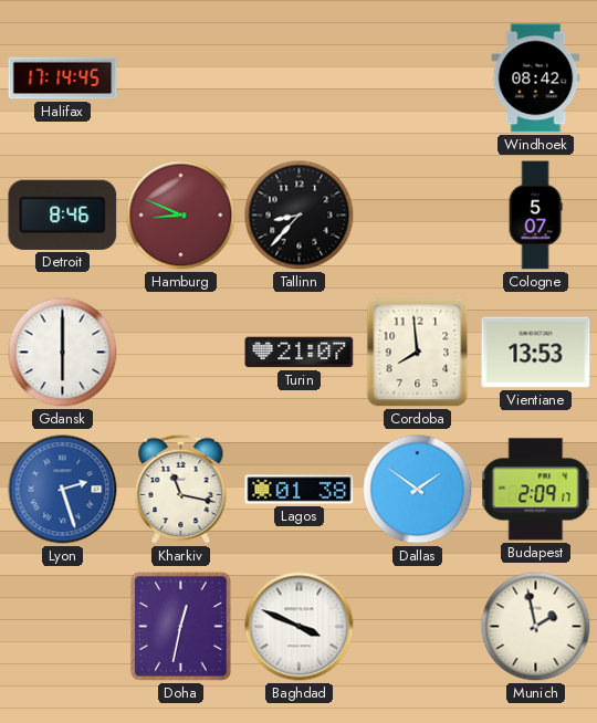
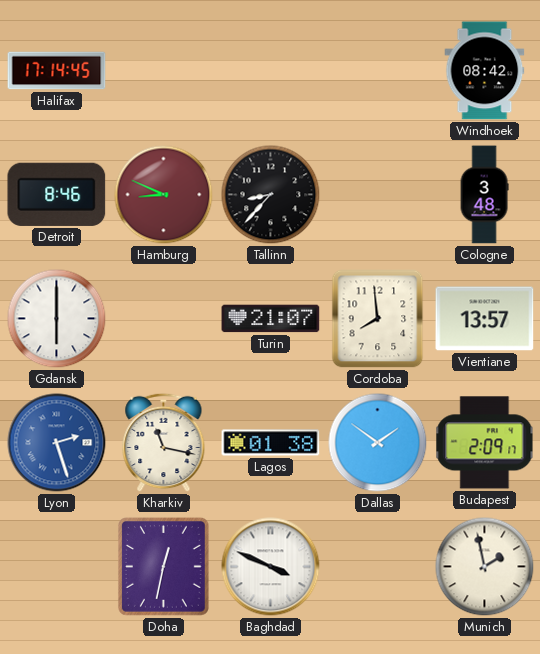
Cologne: 5:07 -> 3:48 (484, 195)
Vientiane: 13:53 -> 13:57 (485, 319)
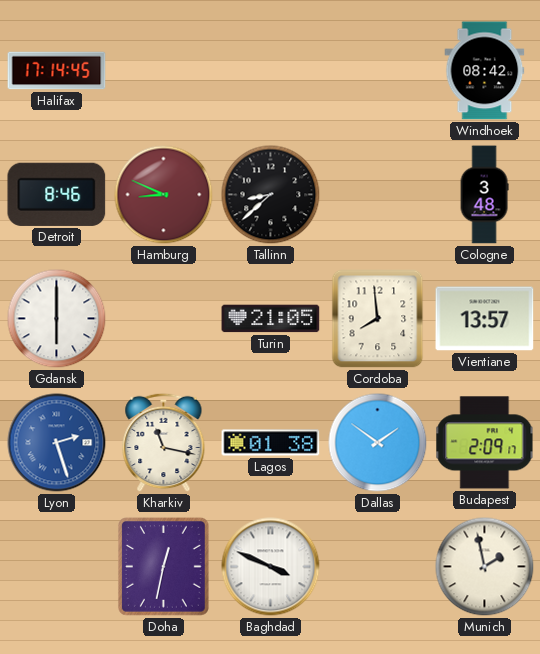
Tallinn: 8:37 -> 8:38 (271, 195)
Turin: 21:07 -> 21:05 (271, 319)
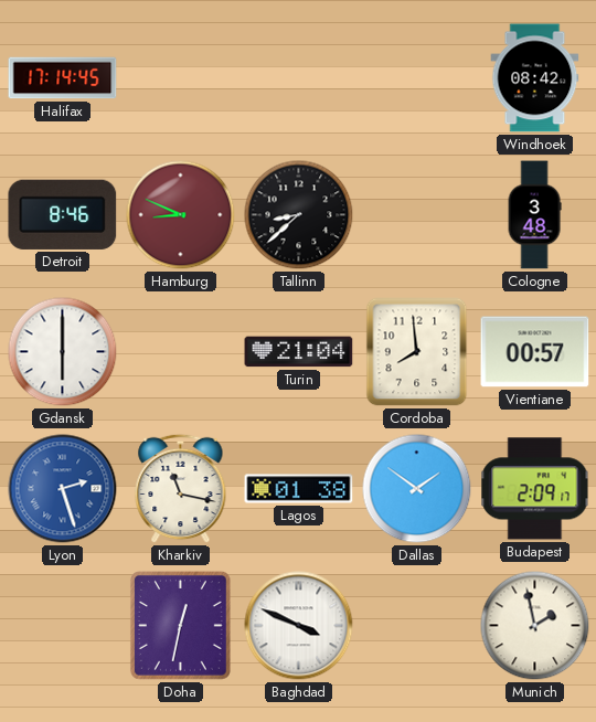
Turin: 21:05 -> 21:04 (299, 352)
Vientiane: 13:57 -> 00:57 (535, 352)
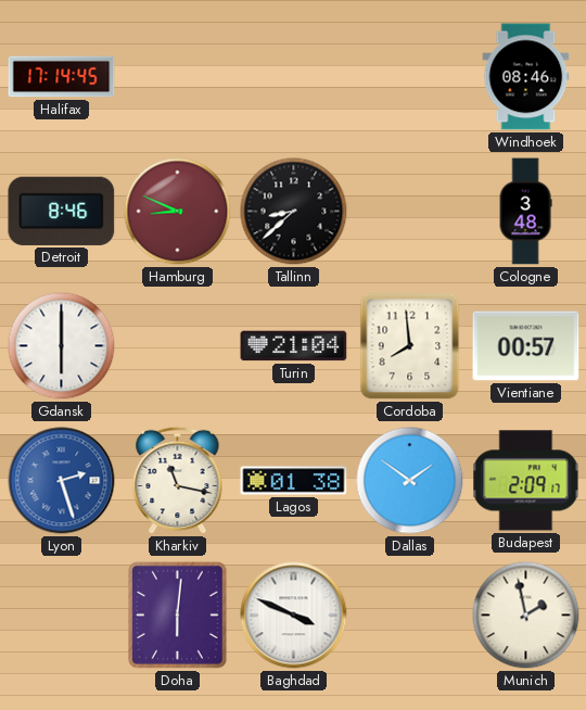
Windhoek: 08:42 -> 08:46 (526, 77)
Doha: 12:32 -> 6:01 (177, 614)
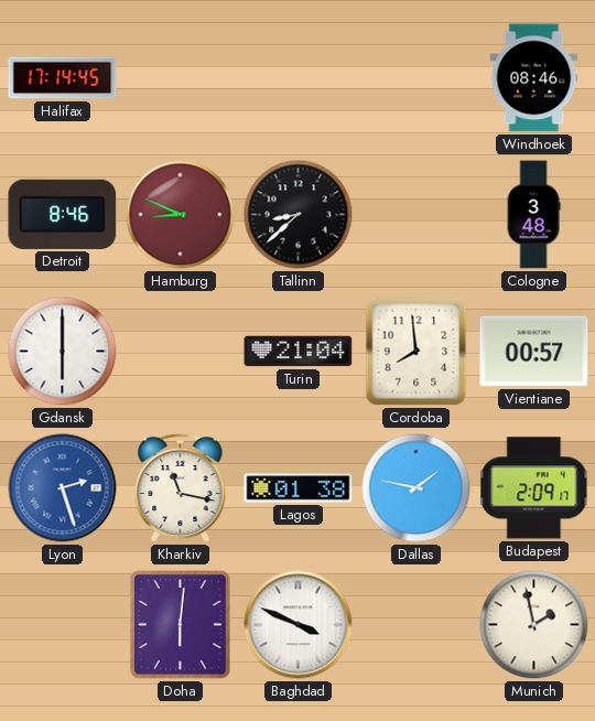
Dallas: 1:51 -> 1:47 (416, 488)
